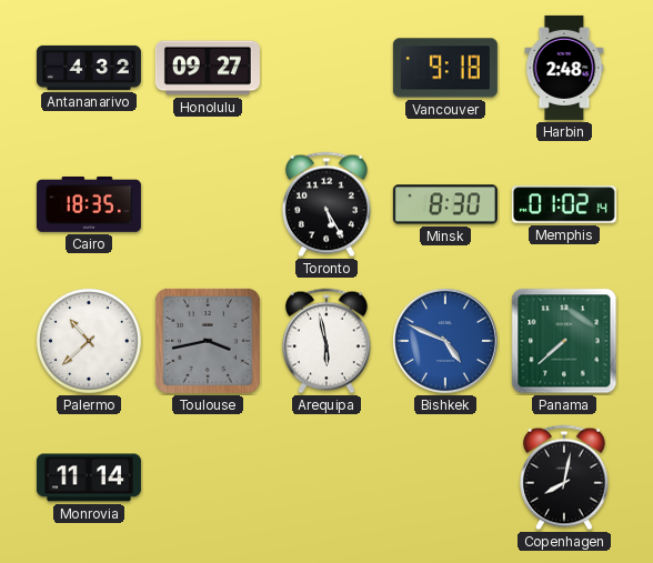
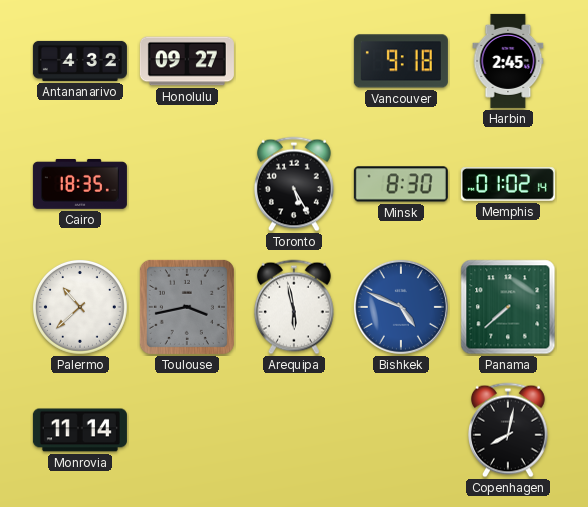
Harbin: 2:48 -> 2:45 (508, 61)
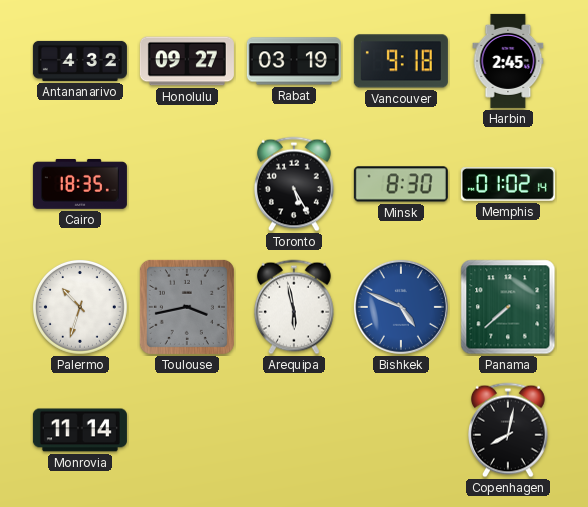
Rabat: none -> 03:19 (294, 61)
Palermo: 10:38 -> 10:33 (80, 307)
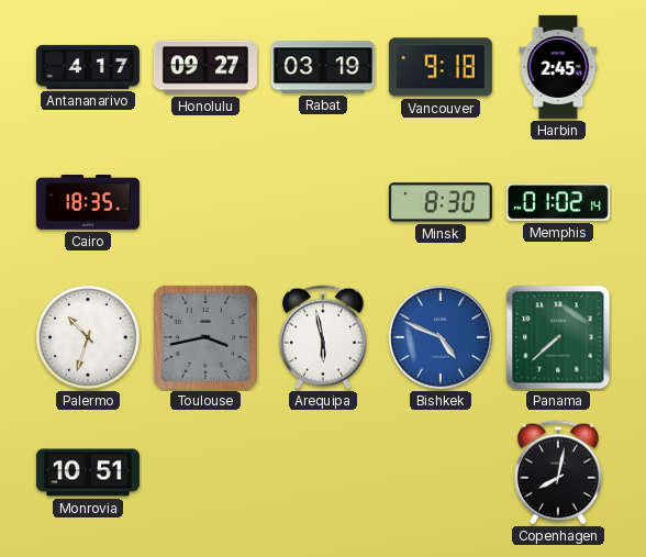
Antananarivo: 4:32 -> 4:17 (88, 67)
Toronto: 5:25 -> none (294, 184)
Monrovia: 11:14 -> 10:51 (88, 472)
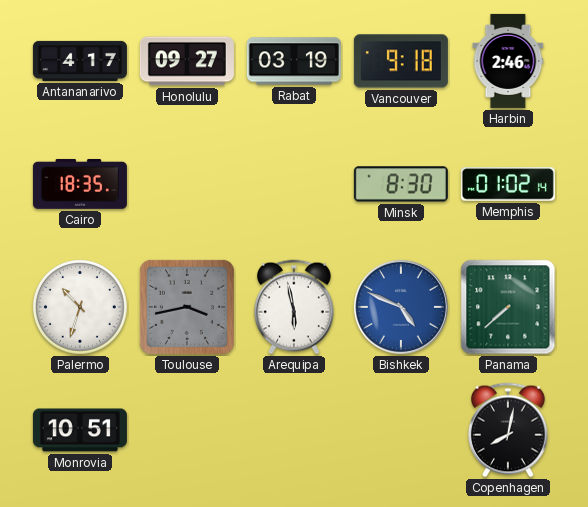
Harbin: 2:45 -> 2:46 (508, 61)
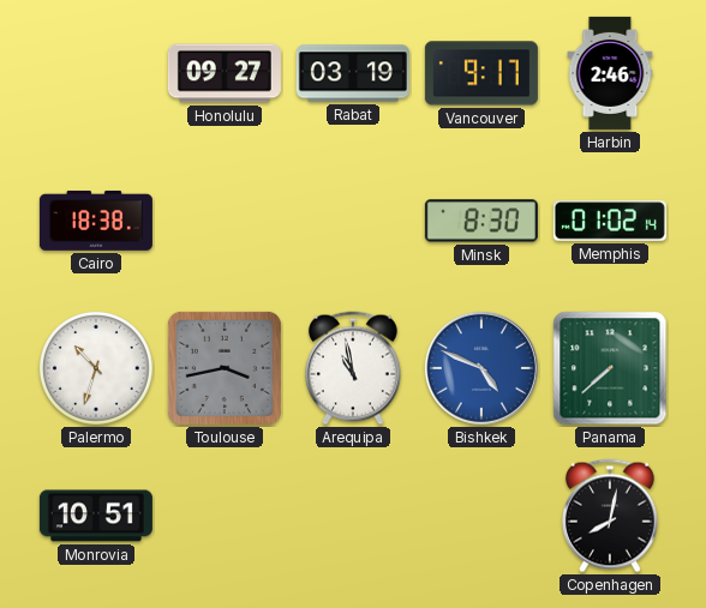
Antananarivo: 4:17 -> none (80, 61)
Vancouver: 9:18 -> 9:17 (481, 73)
Cairo: 18:35 -> 18:38 (96, 221)
Arequipa: 5:58 -> 10:58 (353, 368)
